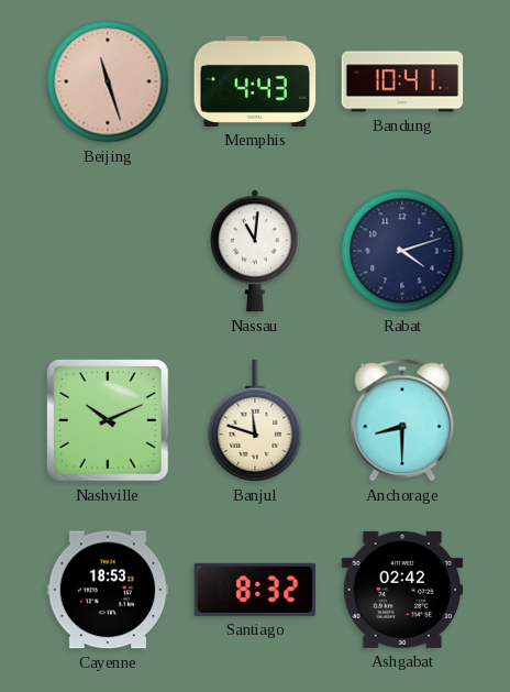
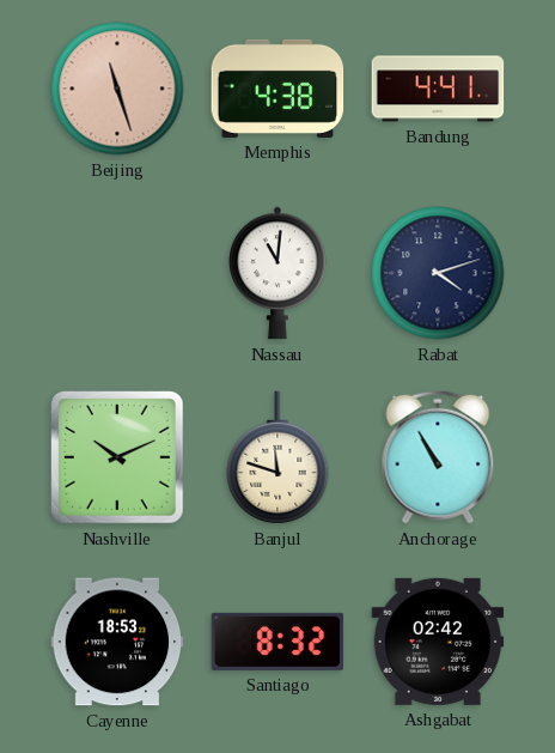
Memphis: 4:43 -> 4:38 (277, 89)
Bandung: 10:41 -> 4:41 (438, 89)
Anchorage: 8:30 -> 10:55 (438, 457)
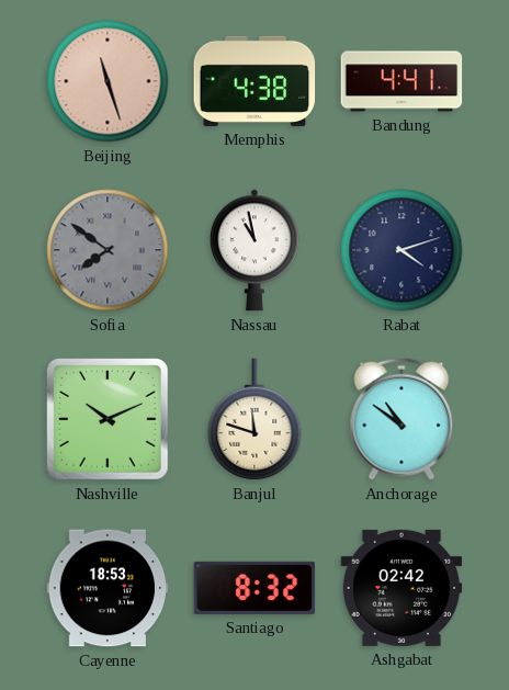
Sofia: none -> 7:51 (108, 250)
Nassau: 11:01 -> 10:58 (256, 250)
Anchorage: 10:55 -> 10:51 (401, 419)
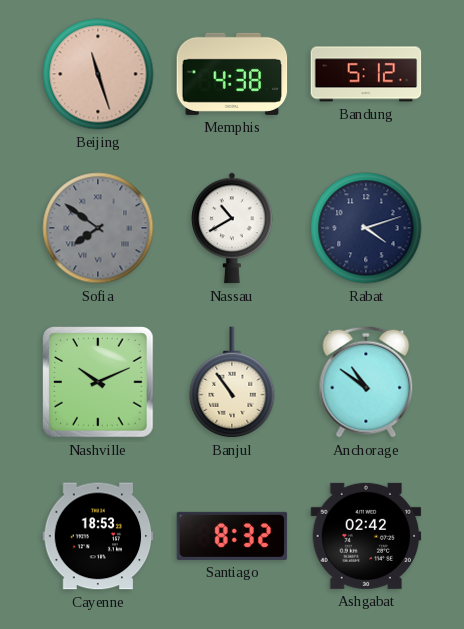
Bandung: 4:41 -> 5:12 (366, 74)
Nassau: 10:58 -> 10:40 (233, 228)
Banjul: 11:48 -> 10:54 (232, 382)
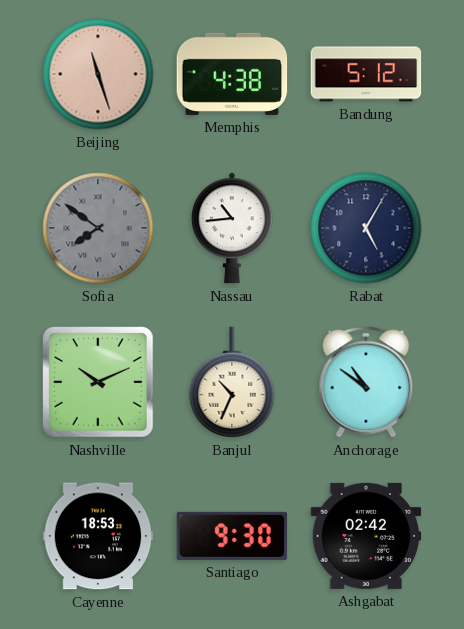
Nassau: 10:40 -> 10:44 (233, 228)
Rabat: 4:12 -> 5:05 (366, 228)
Banjul: 10:54 -> 10:34 (232, 382)
Santiago: 8:32 -> 9:30 (232, 536)
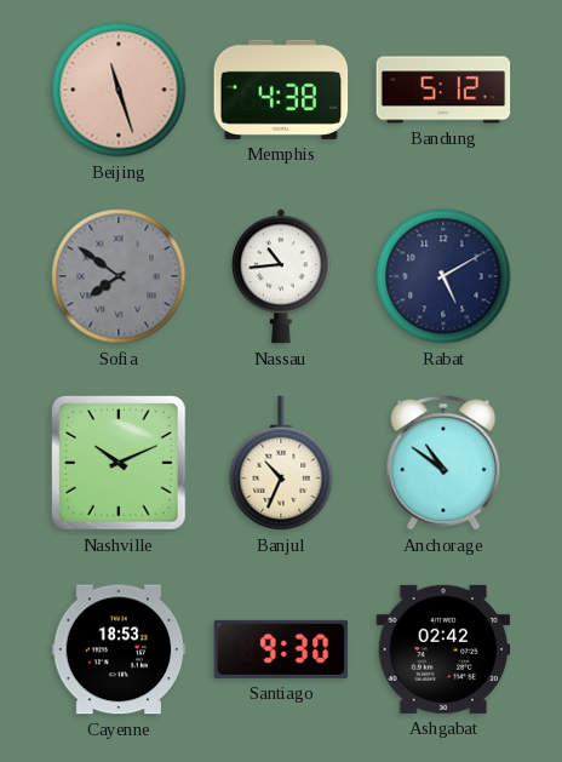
Rabat: 5:05 -> 5:10 (443, 276)
